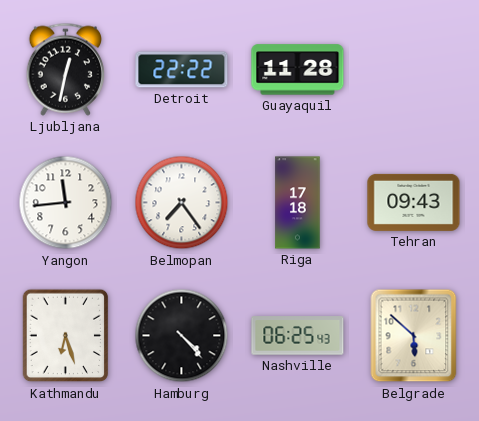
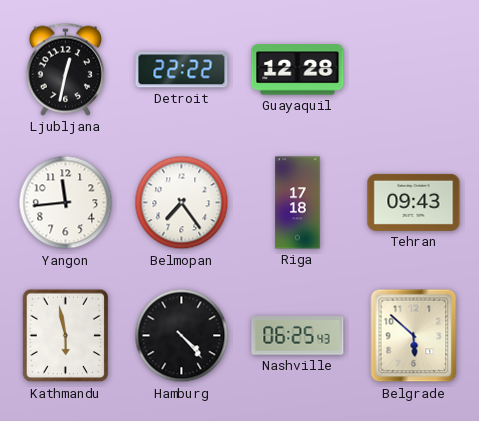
Guayaquil: 11:28 -> 12:28 (298, 70)
Kathmandu: 6:27 -> 5:58 (66, 336)
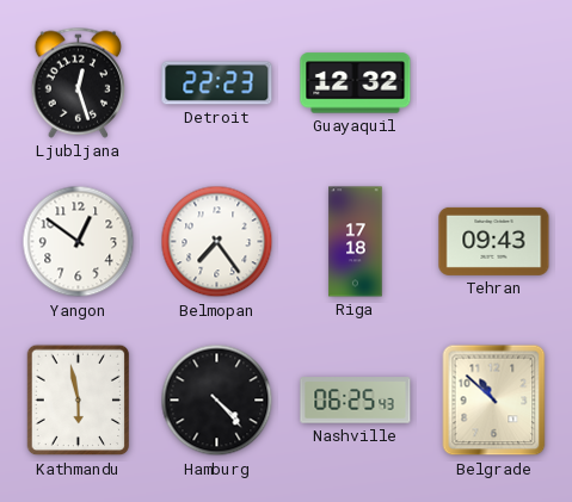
Ljubljana: 12:32 -> 12:27 (78, 82)
Detroit: 22:22 -> 22:23 (217, 83)
Guayaquil: 12:28 -> 12:32 (356, 83)
Yangon: 11:44 -> 12:51 (79, 242)
Belgrade: 5:52 -> 10:52 (494, 401)
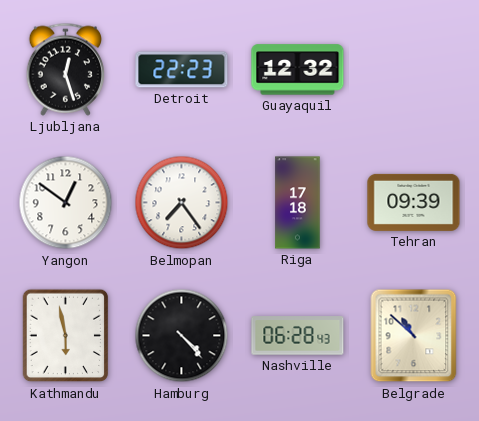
Tehran: 09:43 -> 09:39 (414, 202)
Nashville: 06:25 -> 06:28 (298, 336)
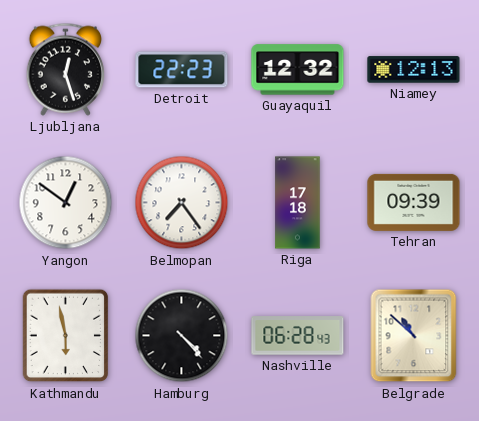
Niamey: none -> 12:13 (414, 70)
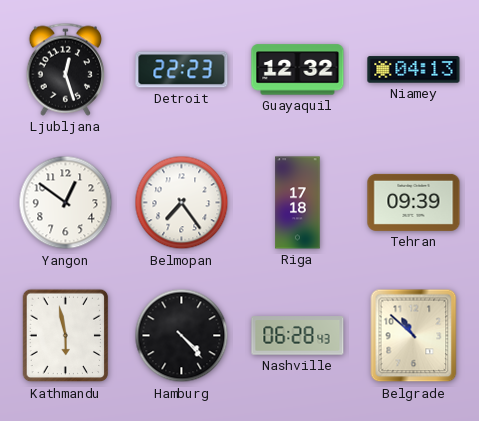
Niamey: 12:13 -> 04:13 (414, 70)
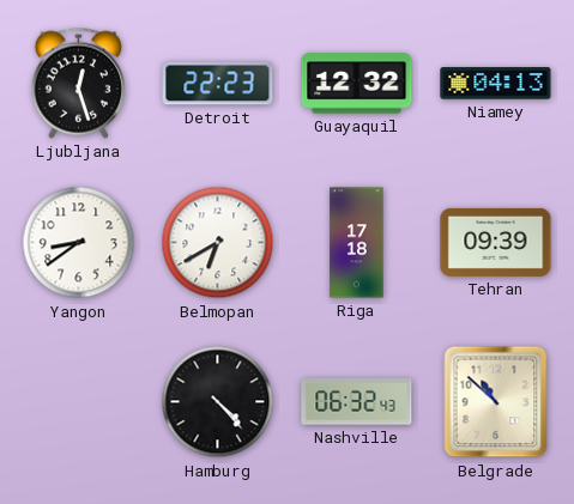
Yangon: 12:51 -> 8:39 (79, 243)
Belmopan: 7:24 -> 6:40 (218, 243)
Kathmandu: 5:58 -> none (66, 336)
Nashville: 06:28 -> 06:32 (357, 402)
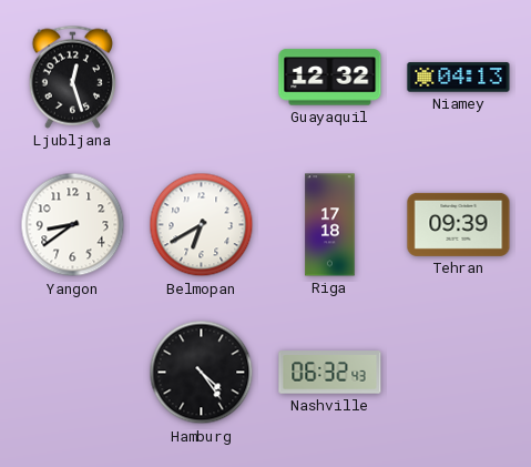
Detroit: 22:23 -> none (218, 84)
Hamburg: 4:23 -> 4:24 (202, 373)
Belgrade: 10:52 -> none (496, 402)
